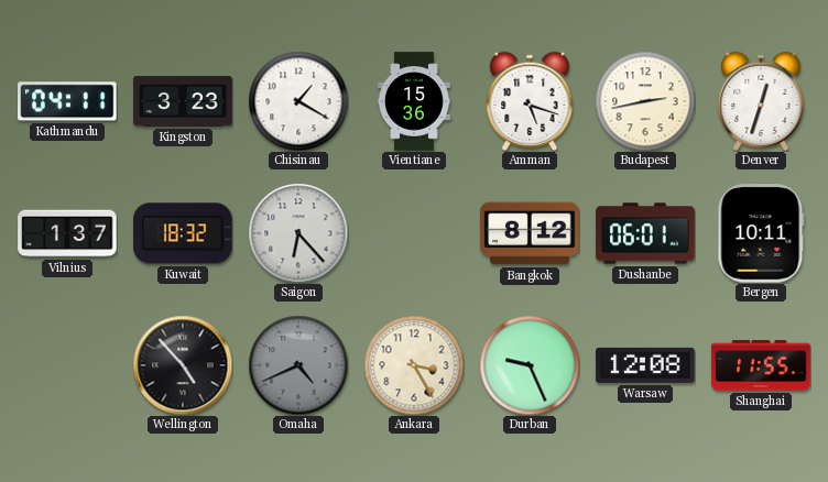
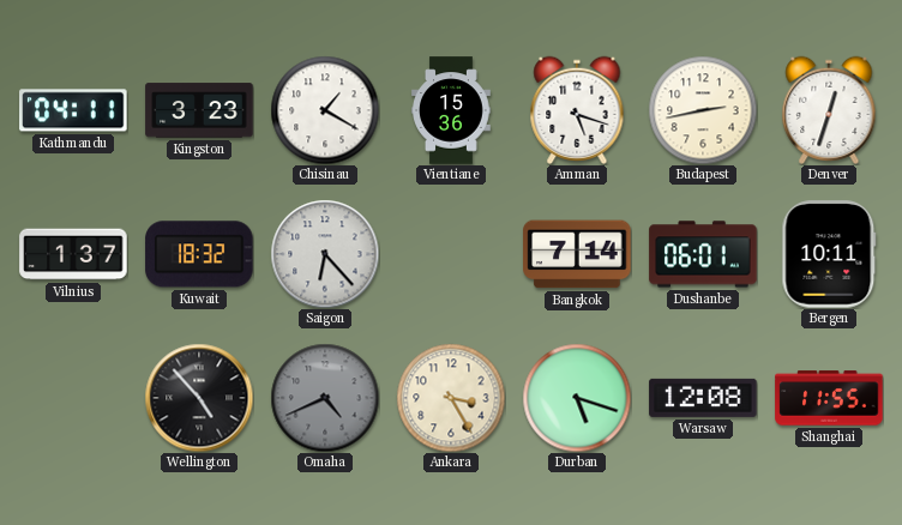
Bangkok: 8:12 -> 7:14 (577, 254)
Durban: 9:26 -> 5:18 (577, 398)
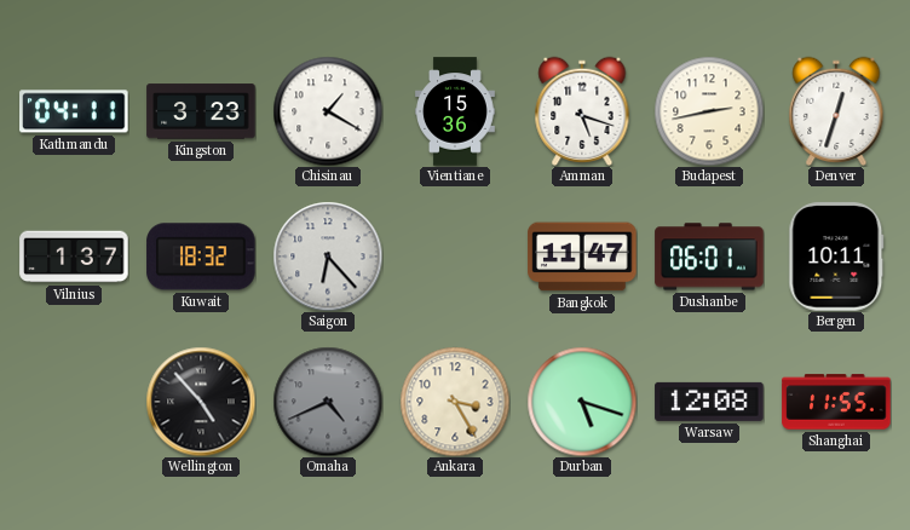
Bangkok: 7:14 -> 11:47 (582, 257)
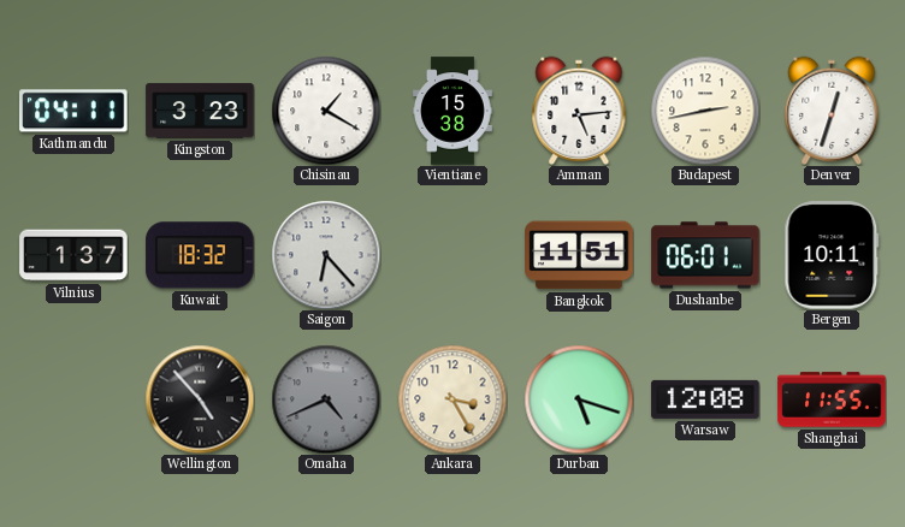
Vientiane: 15:36 -> 15:38 (454, 111)
Amman: 5:18 -> 5:14 (579, 111)
Bangkok: 11:47 -> 11:51 (579, 255)
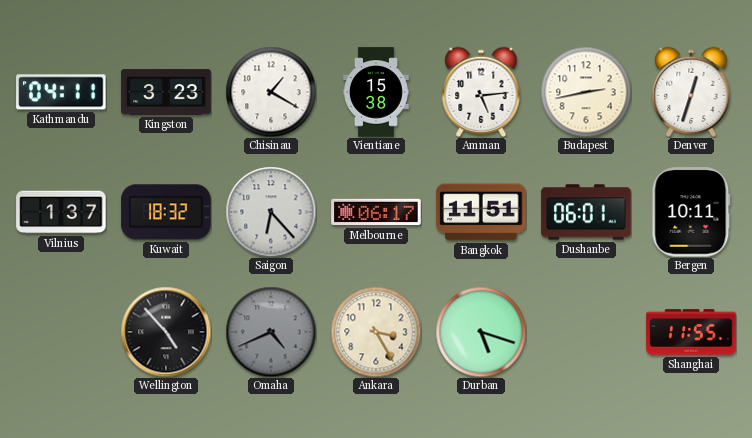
Melbourne: none -> 06:17 (376, 212)
Warsaw: 12:08 -> none (705, 399)
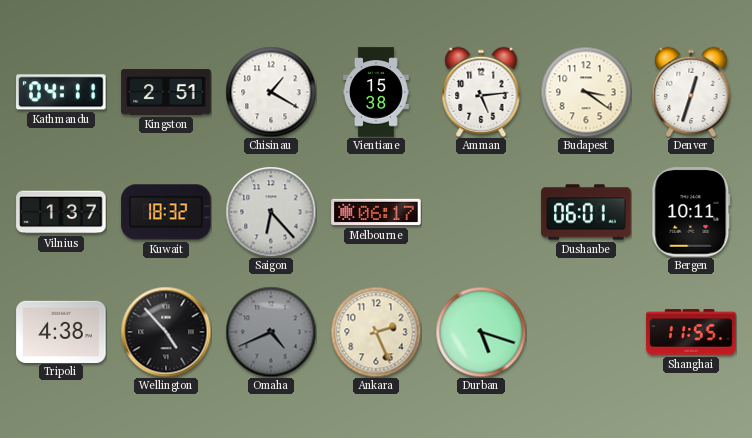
Kingston: 3:23 -> 2:51 (166, 92)
Budapest: 2:43 -> 3:21 (586, 92)
Bangkok: 11:51 -> none (481, 212)
Tripoli: none -> 4:38 (61, 331)
Ankara: 3:25 -> 2:26 (376, 332)
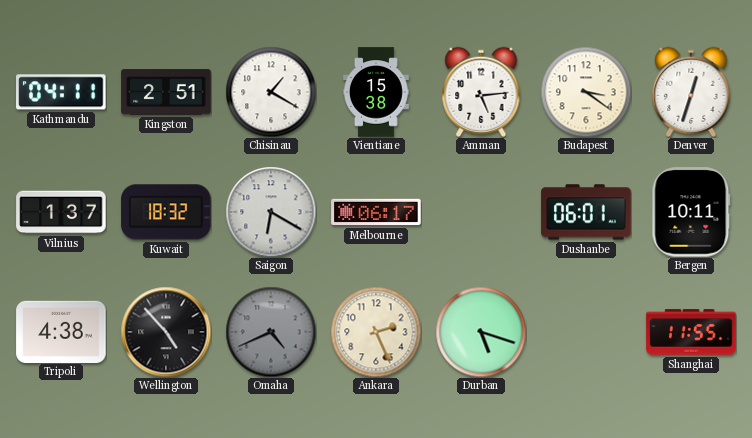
Saigon: 6:23 -> 6:20 (271, 212)
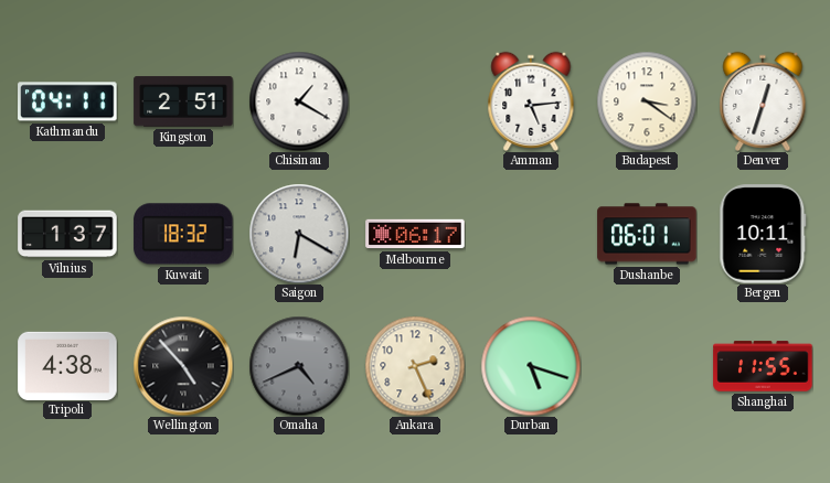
Vientiane: 15:38 -> none (377, 92)
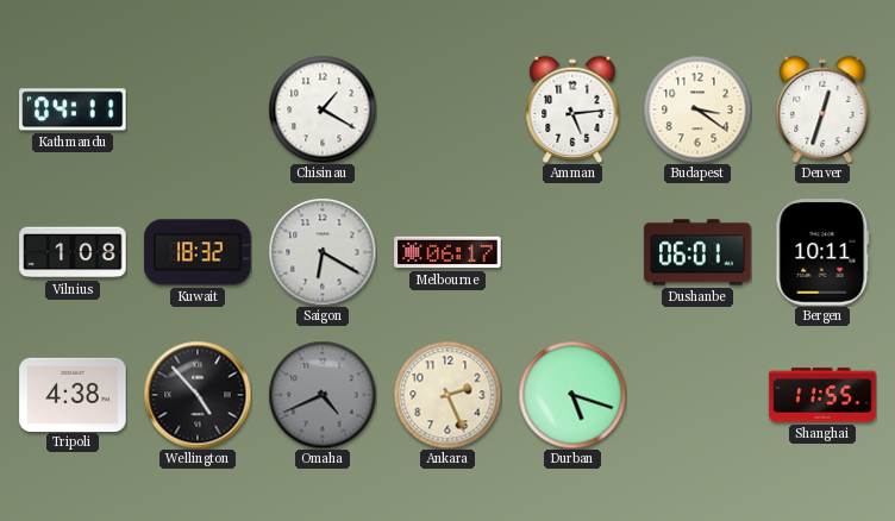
Kingston: 2:51 -> none (183, 101)
Vilnius: 1:37 -> 1:08 (73, 252)
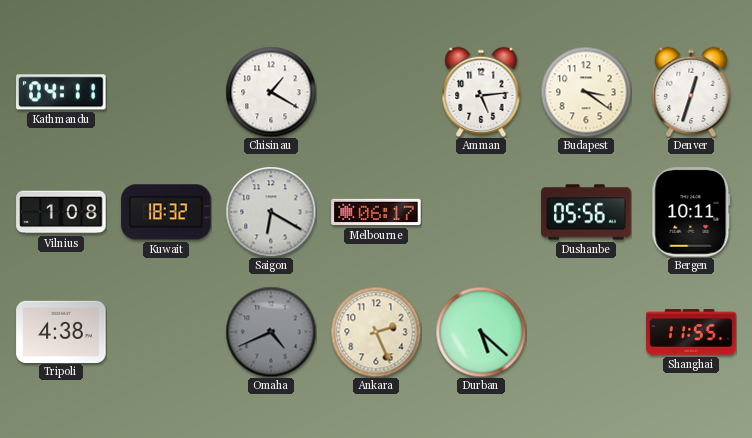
Dushanbe: 06:01 -> 05:56 (586, 212)
Wellington: 4:53 -> none (198, 395)
Durban: 5:18 -> 5:22 (481, 332)
